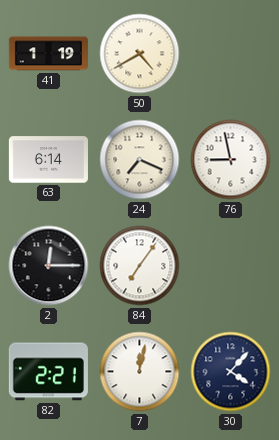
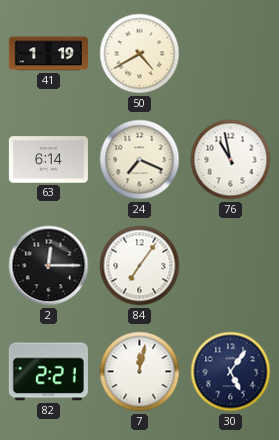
76: 8:58 -> 10:58 (231, 160)
30: 4:07 -> 5:06 (231, 372)
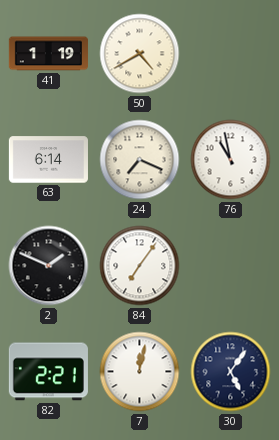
2: 12:15 -> 1:49 (49, 266)
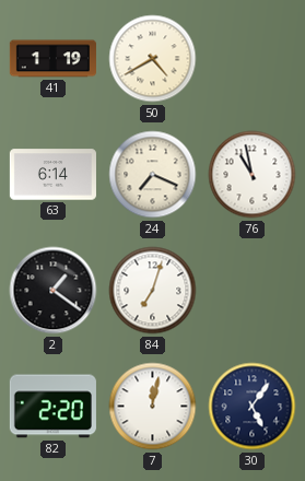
2: 1:49 -> 1:21 (54, 291)
84: 7:06 -> 7:03 (153, 291)
82: 2:21 -> 2:20 (52, 407)
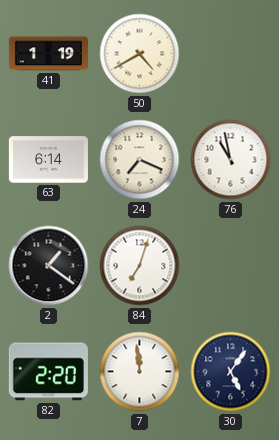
7: 12:02 -> 11:59 (140, 372)
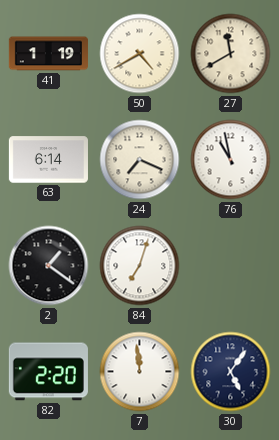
27: none -> 11:40 (231, 54)
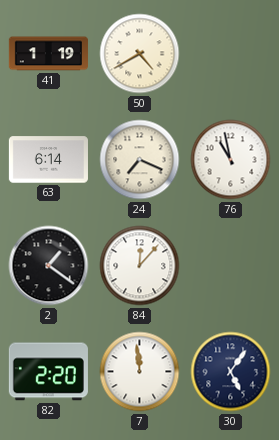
27: 11:40 -> none (231, 54)
84: 7:03 -> 12:07 (140, 266)
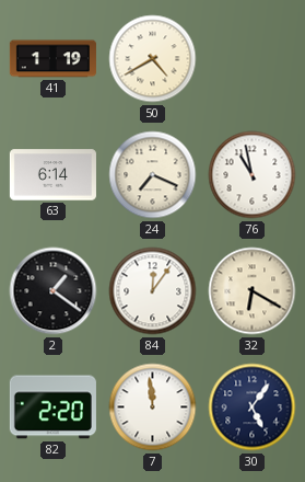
84: 12:07 -> 12:06 (153, 291)
32: none -> 6:20 (253, 291)
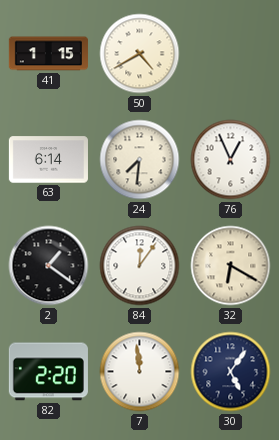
41: 1:19 -> 1:15 (48, 54)
24: 7:19 -> 7:31 (140, 160)
76: 10:58 -> 12:56 (231, 160)
